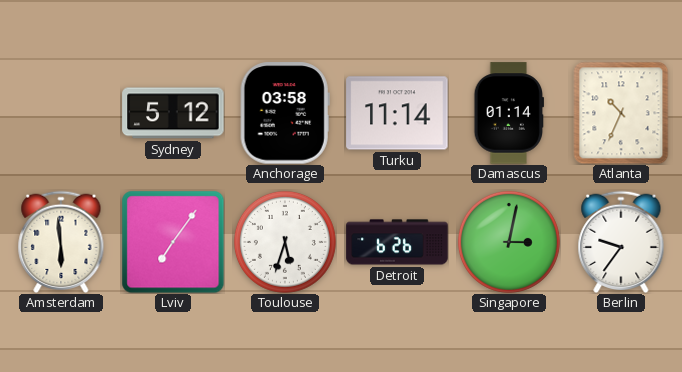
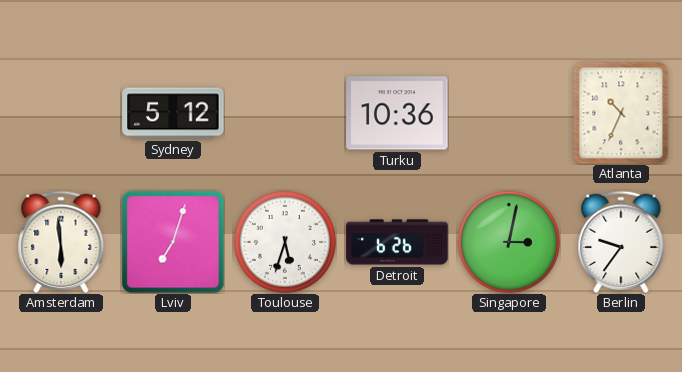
Anchorage: 03:58 -> none (285, 113)
Turku: 11:14 -> 10:36 (397, 113)
Damascus: 01:14 -> none (508, 113)
Lviv: 7:06 -> 7:03 (173, 242)
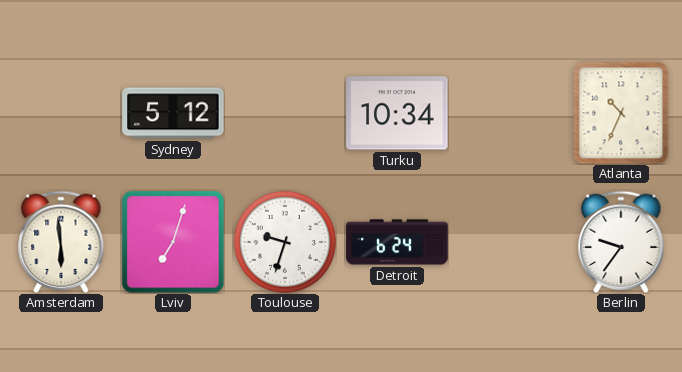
Turku: 10:36 -> 10:34 (397, 113)
Toulouse: 5:33 -> 9:33 (285, 242)
Detroit: 6:26 -> 6:24 (397, 242)
Singapore: 3:02 -> none (509, 242)
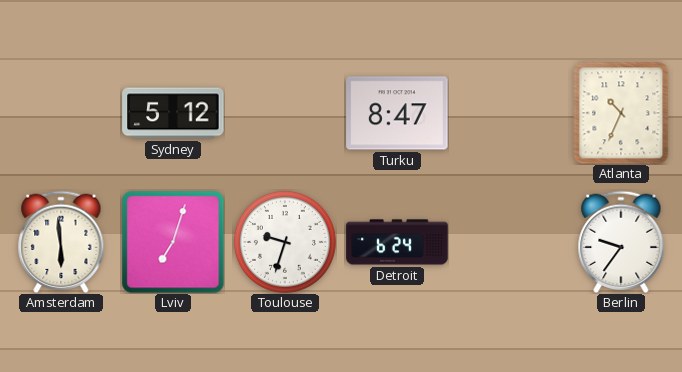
Turku: 10:34 -> 8:47 (397, 113)
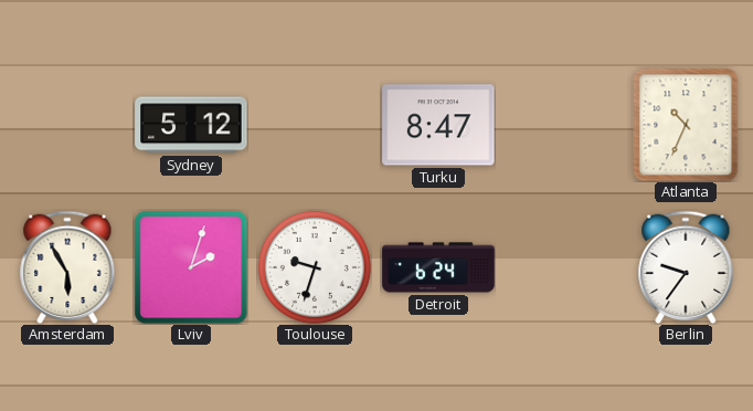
Amsterdam: 5:59 -> 5:55 (67, 266)
Lviv: 7:03 -> 2:03 (191, 267)
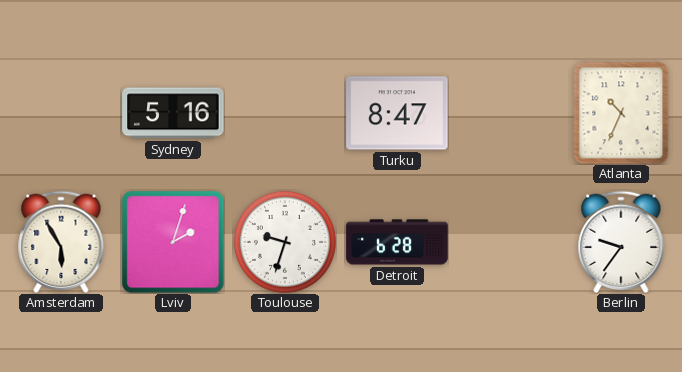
Sydney: 5:12 -> 5:16 (173, 113)
Detroit: 6:24 -> 6:28 (397, 242)
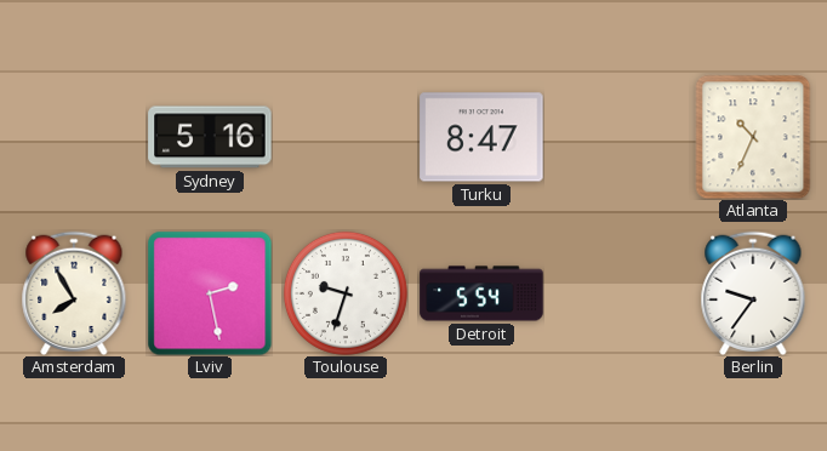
Amsterdam: 5:55 -> 7:55 (74, 292)
Lviv: 2:03 -> 2:28 (210, 293)
Detroit: 6:28 -> 5:54 (481, 293)
